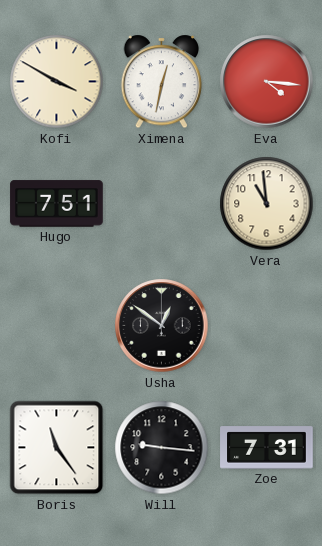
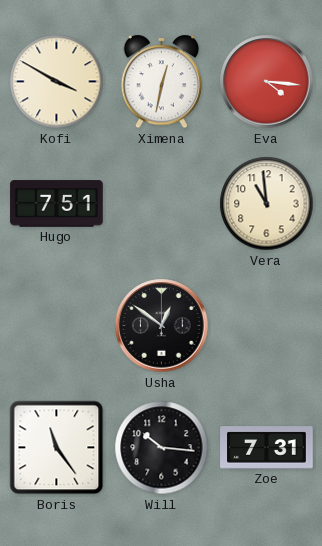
Will: 9:16 -> 10:16 (162, 448)
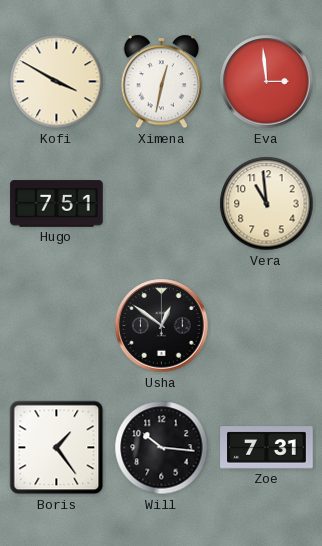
Eva: 4:16 -> 2:59 (267, 82)
Boris: 11:24 -> 1:24 (57, 448)
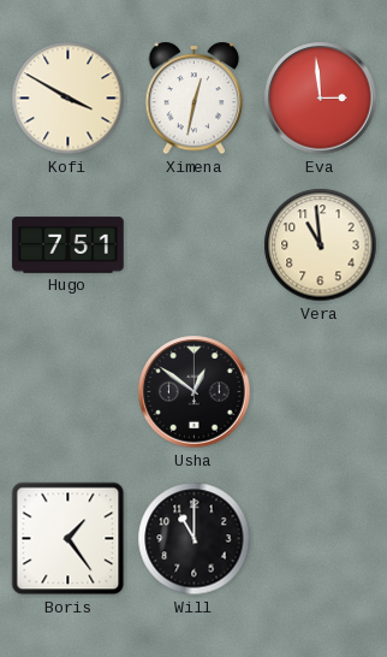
Will: 10:16 -> 11:00 (195, 539)
Zoe: 7:31 -> none (267, 448)
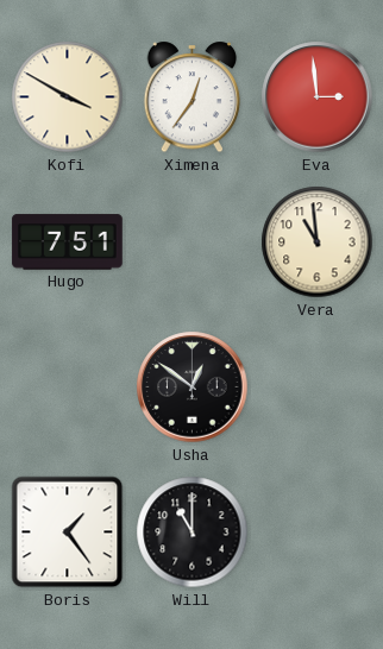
Ximena: 12:32 -> 12:36 (193, 97)
